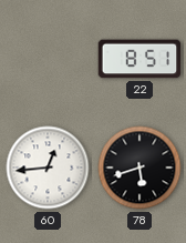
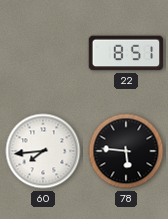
60: 12:44 -> 7:44 (43, 151)
78: 5:42 -> 5:46 (126, 151)
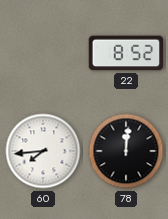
22: 8:51 -> 8:52 (126, 53)
78: 5:46 -> 12:01 (126, 151)
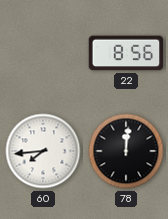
22: 8:52 -> 8:56 (126, 53)
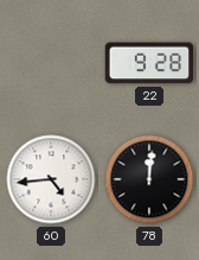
22: 8:56 -> 9:28 (149, 63)
60: 7:44 -> 4:44 (51, 179)
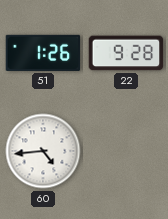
51: none -> 1:26 (43, 53)
78: 12:01 -> none (149, 179)
